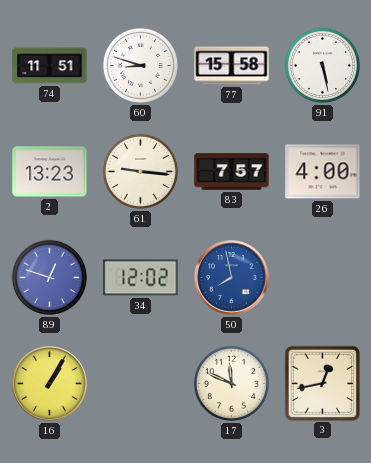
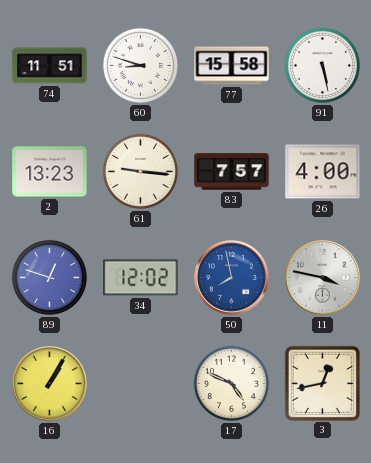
11: none -> 3:47 (323, 278)
17: 11:49 -> 4:49 (231, 383)
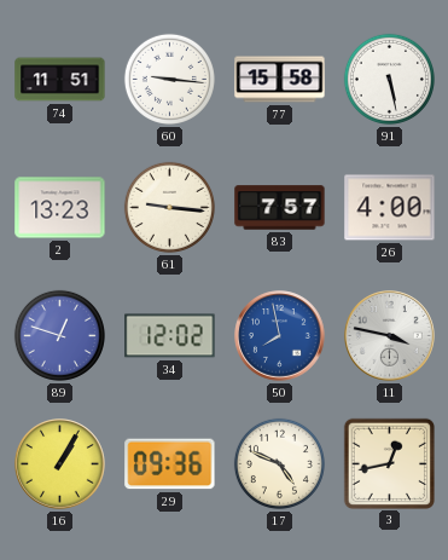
60: 8:48 -> 9:16 (169, 79)
29: none -> 09:36 (170, 464)
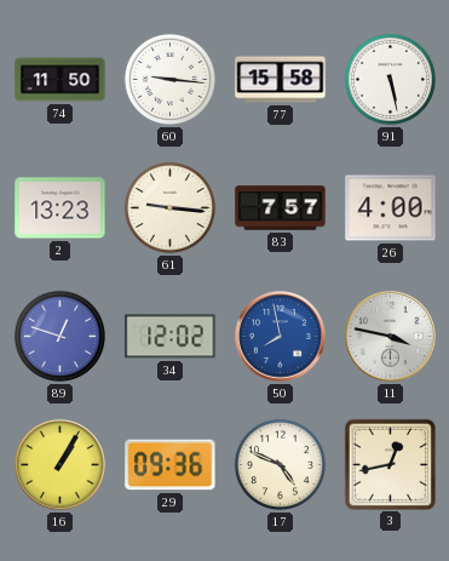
74: 11:51 -> 11:50 (61, 80)
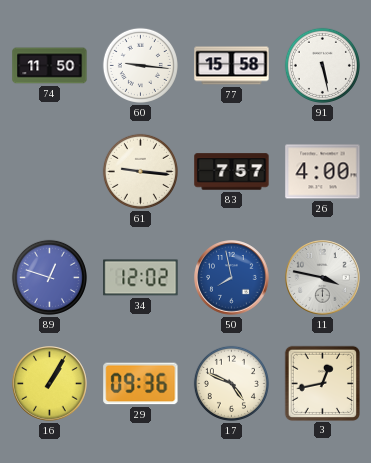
2: 13:23 -> none (61, 208)
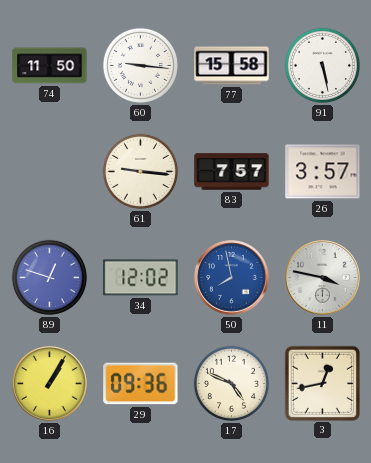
26: 4:00 -> 3:57 (323, 172)
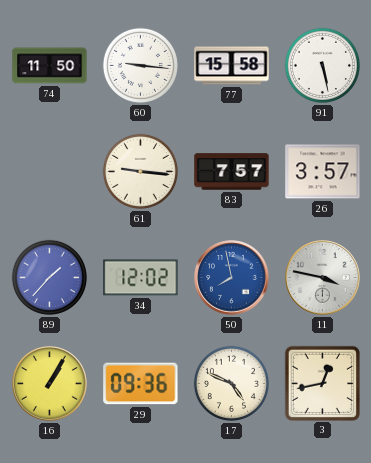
89: 12:48 -> 1:37 (49, 277)
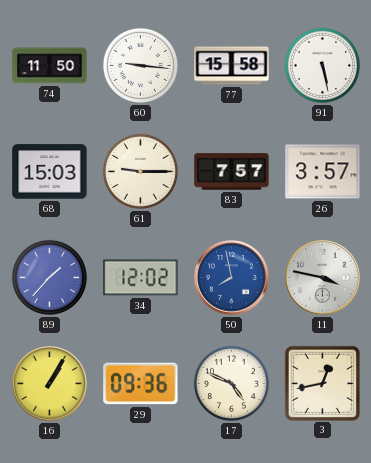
68: none -> 15:03 (50, 172)
61: 9:16 -> 9:15 (140, 171)
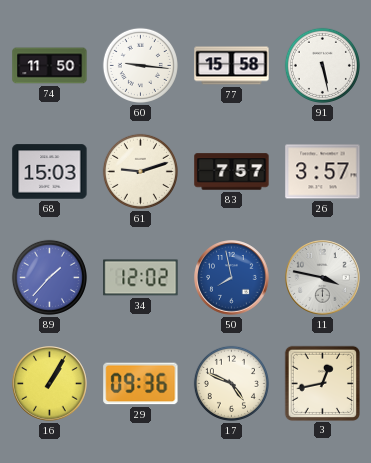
61: 9:15 -> 9:12 (140, 171)
